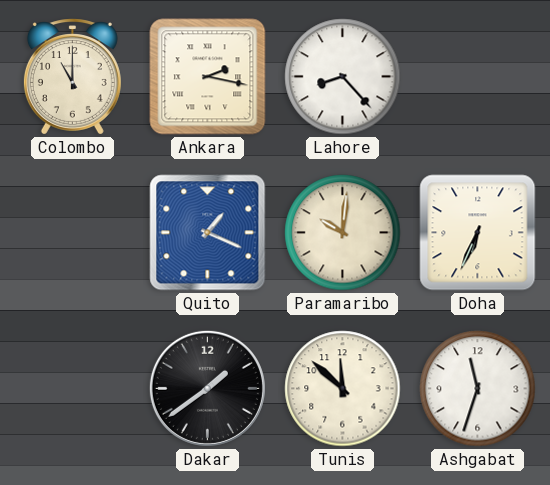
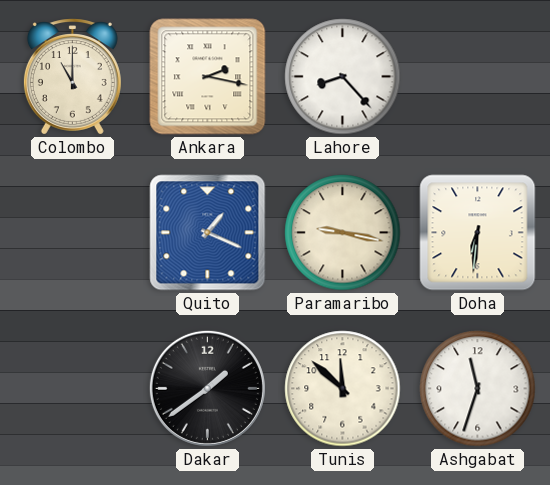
Paramaribo: 10:01 -> 9:17 (343, 233)
Doha: 6:34 -> 6:31 (478, 233)
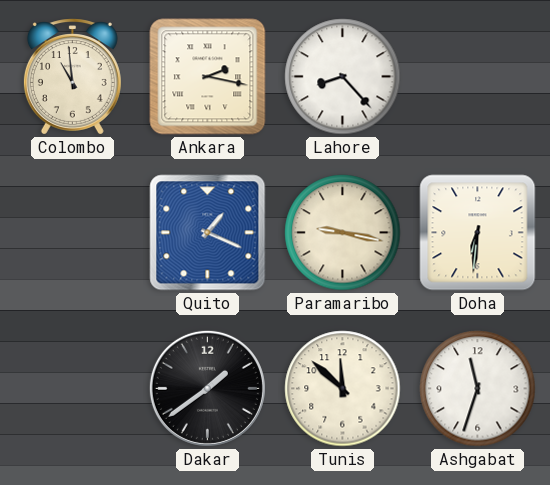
Colombo: 11:00 -> 10:59 (72, 77)
